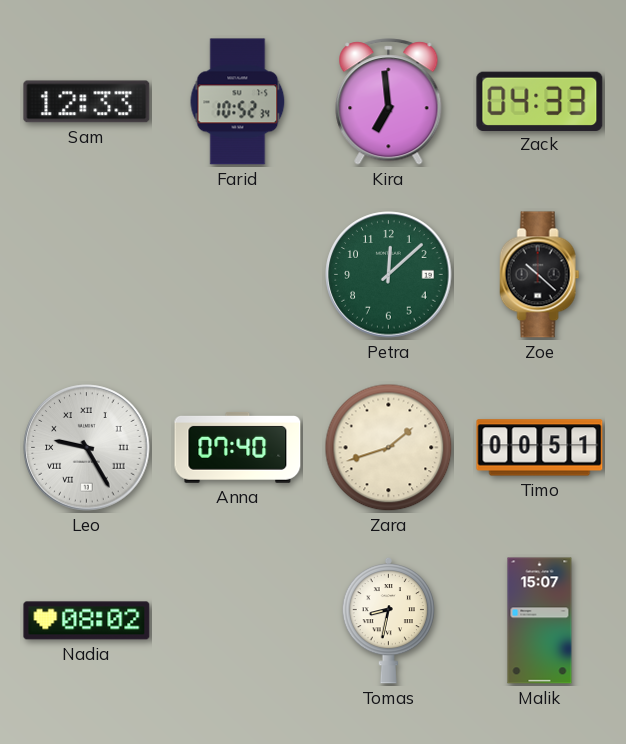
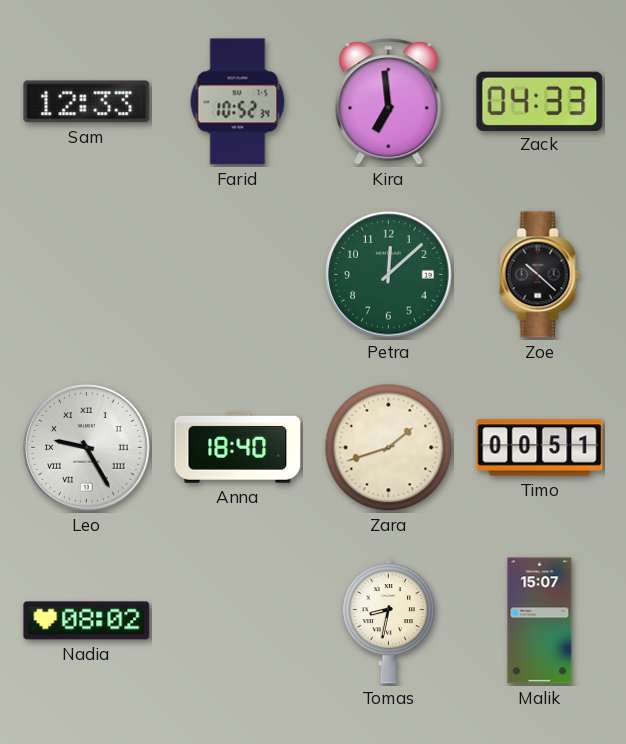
Anna: 07:40 -> 18:40 (238, 448)
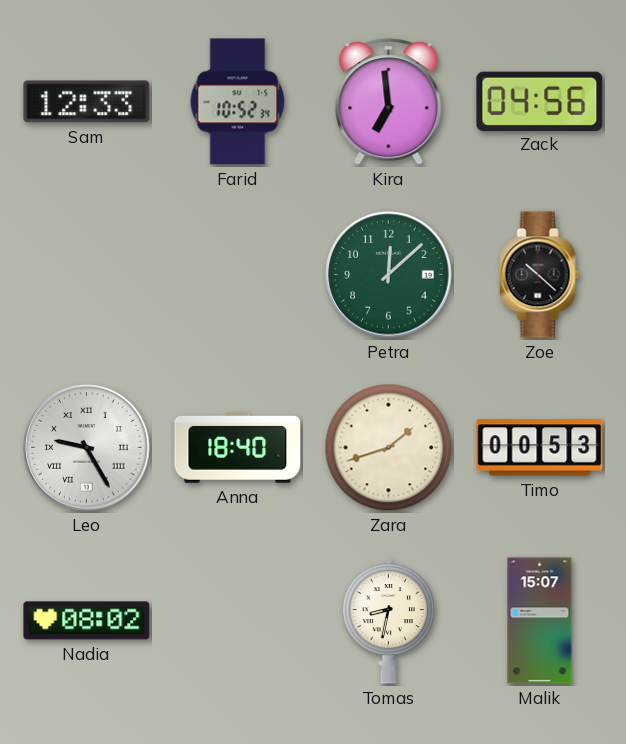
Zack: 04:33 -> 04:56 (540, 101)
Timo: 00:51 -> 00:53 (540, 448)
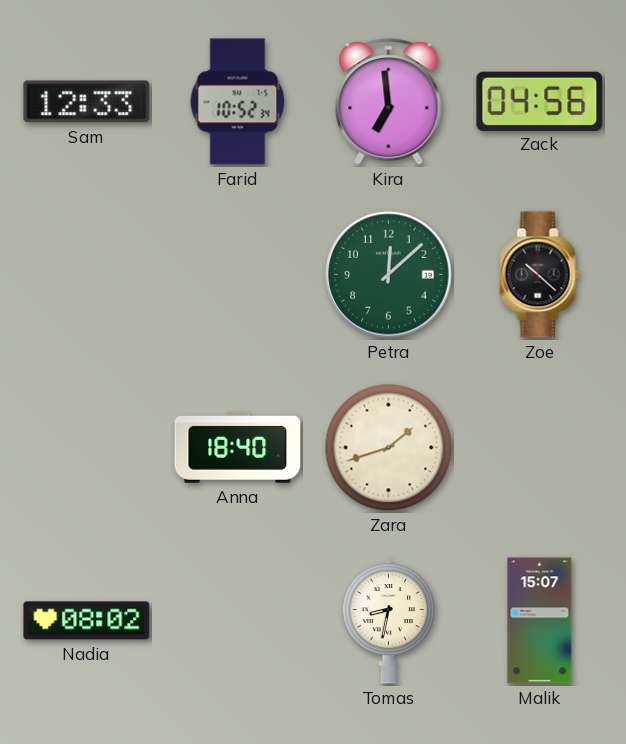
Leo: 9:25 -> none (87, 448)
Timo: 00:53 -> none (540, 448)
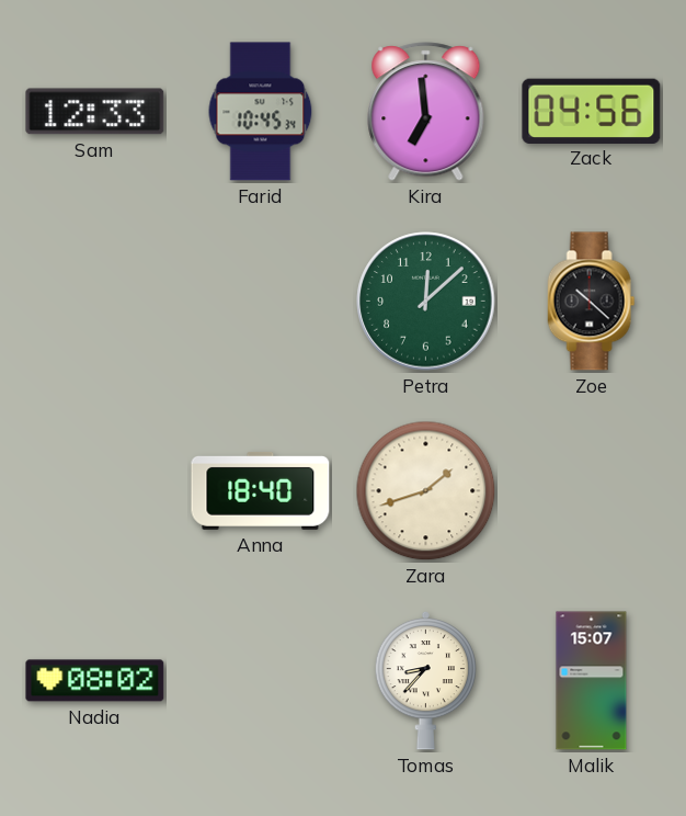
Farid: 10:52 -> 10:45 (261, 112)
Tomas: 8:32 -> 8:37 (425, 680)
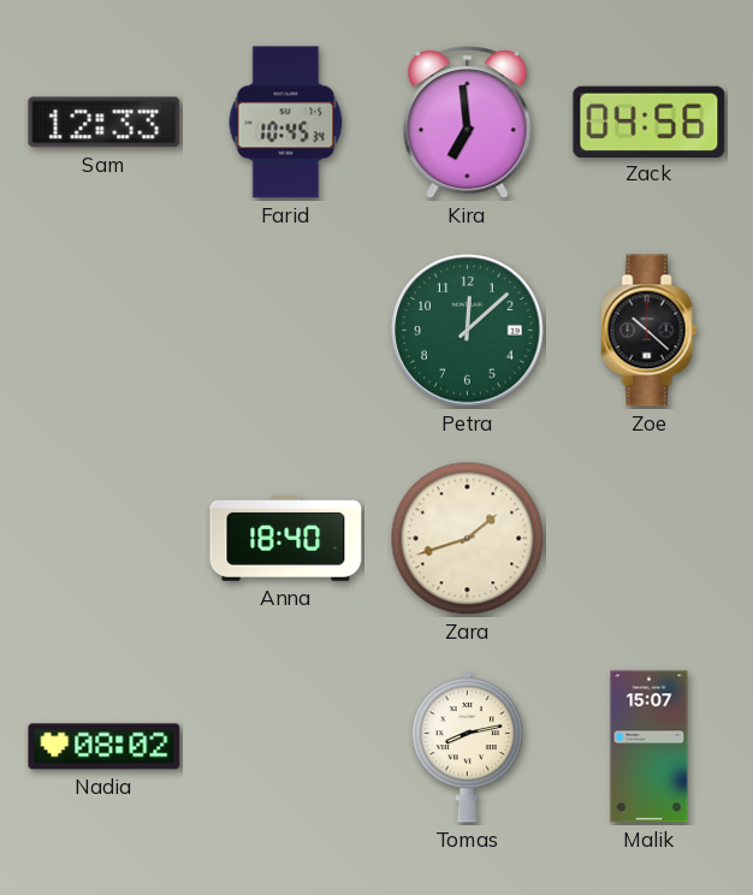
Tomas: 8:37 -> 8:13 (467, 746)
